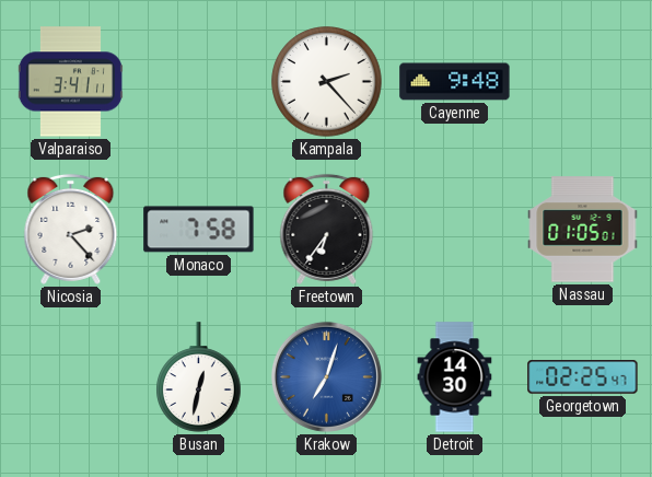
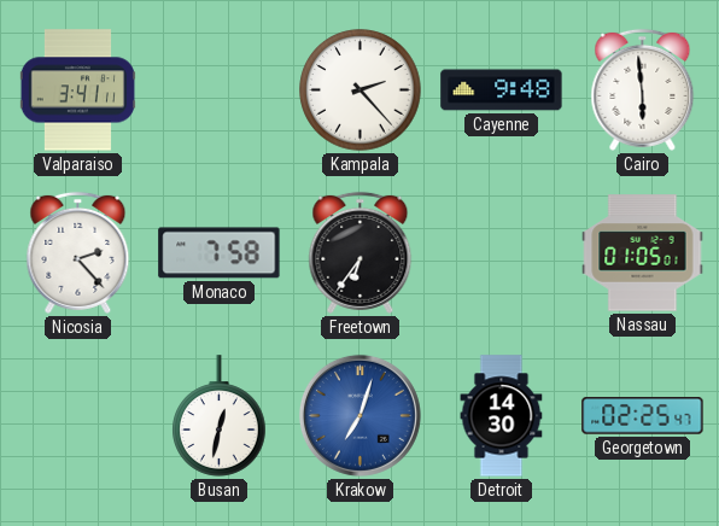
Cairo: none -> 5:59 (643, 89)
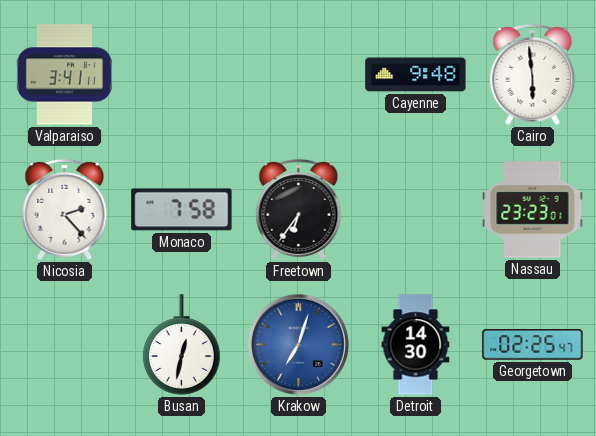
Kampala: 2:23 -> none (361, 90)
Nassau: 01:05 -> 23:23 (533, 210)
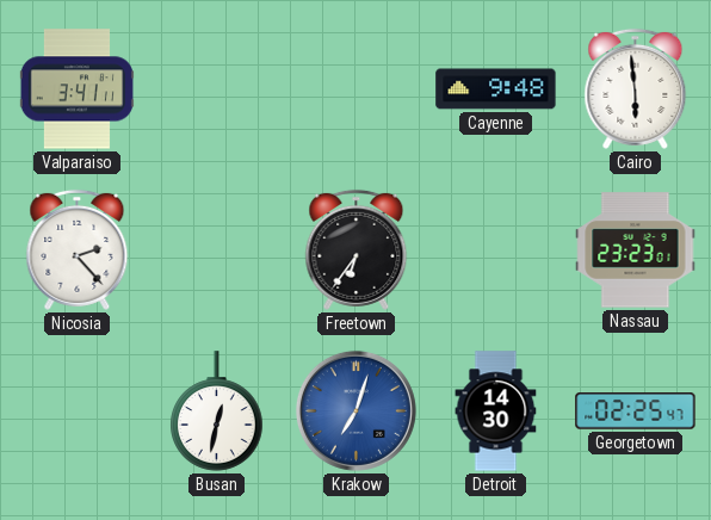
Monaco: 7:58 -> none (182, 210)
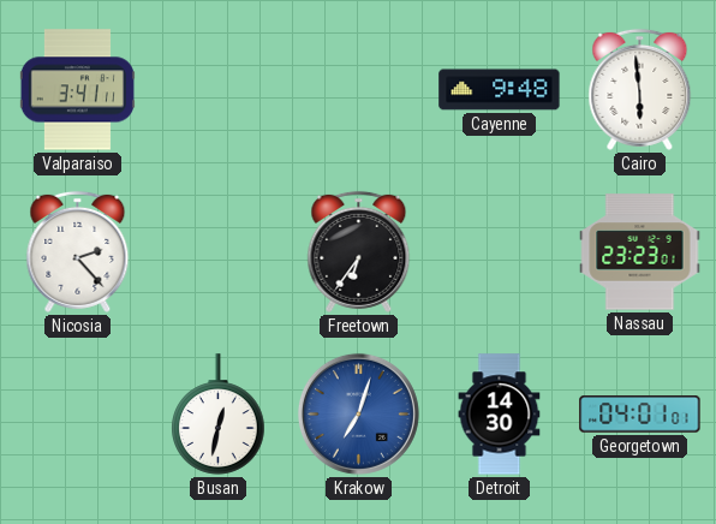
Georgetown: 02:25 -> 04:01 (640, 415)
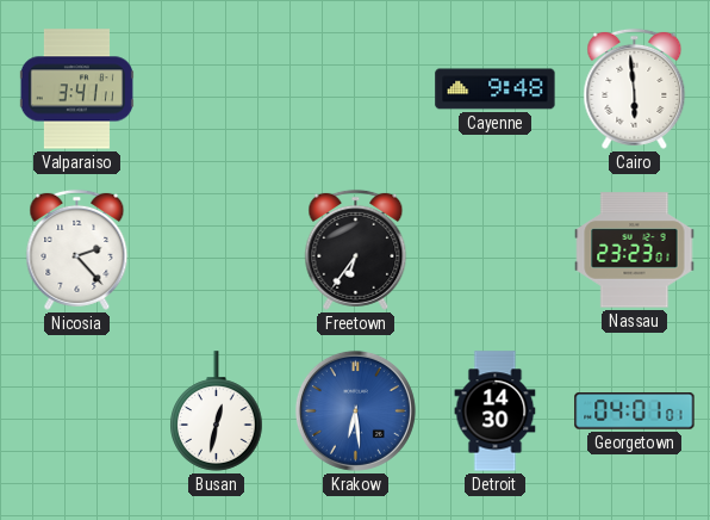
Krakow: 7:03 -> 6:29 (355, 410)
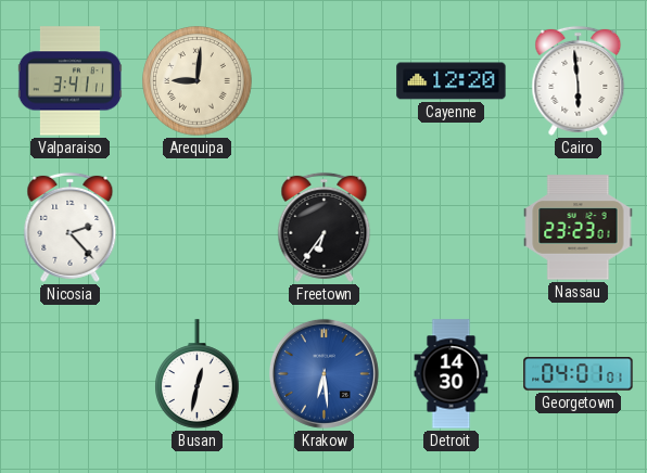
Arequipa: none -> 9:01 (198, 81)
Cayenne: 9:48 -> 12:20 (452, 81)
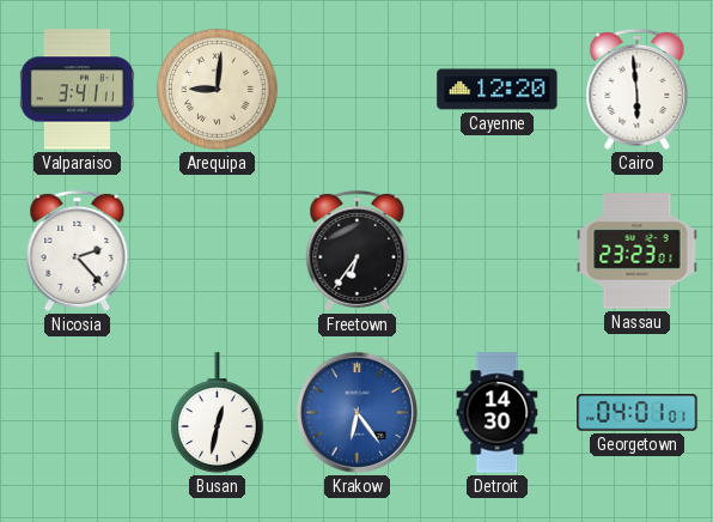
Krakow: 6:29 -> 6:24 (356, 412)
